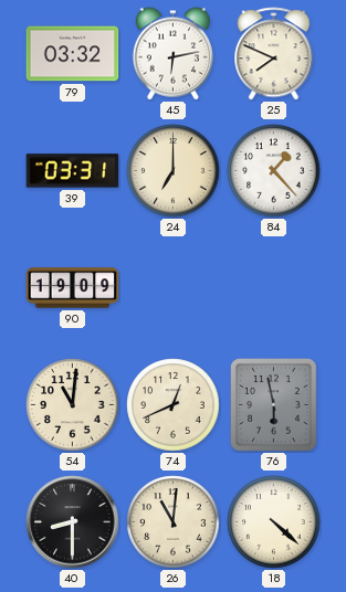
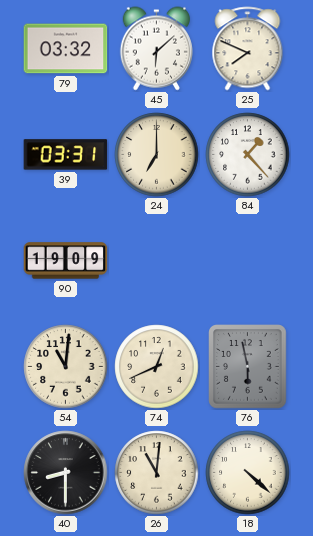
45: 6:13 -> 6:08 (156, 49)
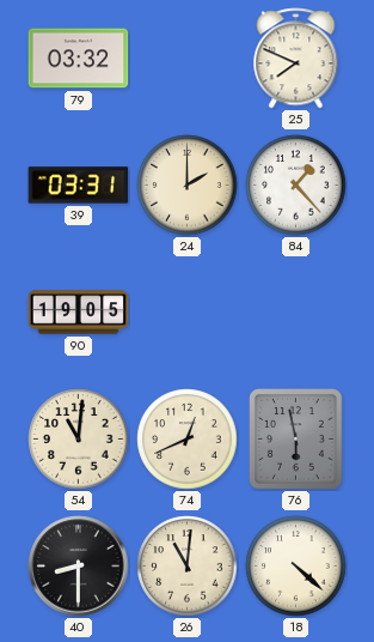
45: 6:08 -> none (156, 49)
24: 7:00 -> 2:00 (188, 186)
90: 19:09 -> 19:05 (79, 313)
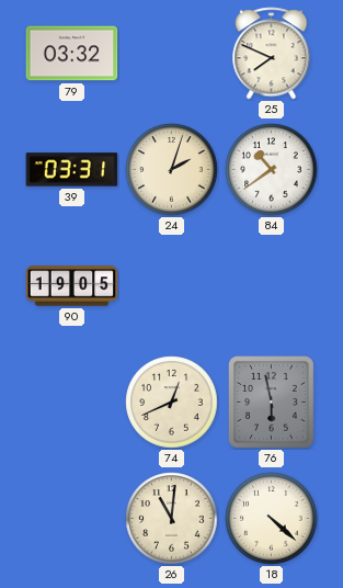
24: 2:00 -> 2:03 (172, 170)
84: 1:23 -> 10:39 (272, 170)
54: 11:01 -> none (79, 440)
40: 8:30 -> none (79, 567)
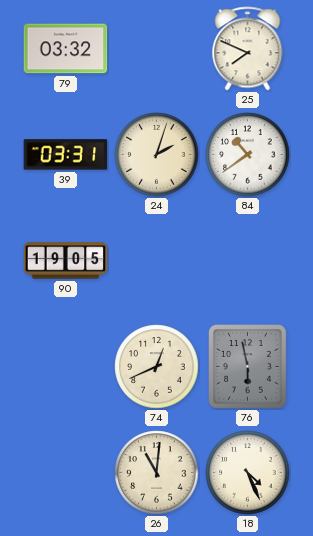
18: 4:22 -> 4:26 (248, 473)
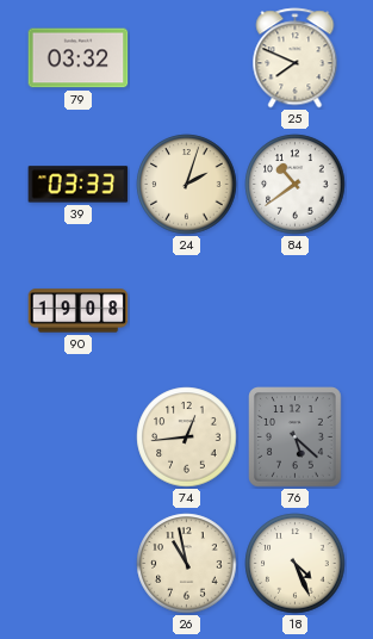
39: 03:31 -> 03:33 (79, 185)
90: 19:05 -> 19:08 (79, 311)
74: 12:41 -> 12:44 (187, 438)
76: 5:58 -> 5:22 (296, 438)
26: 11:01 -> 10:58 (187, 564)
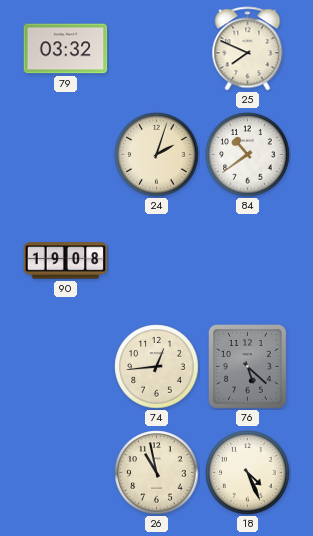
39: 03:33 -> none (79, 185)
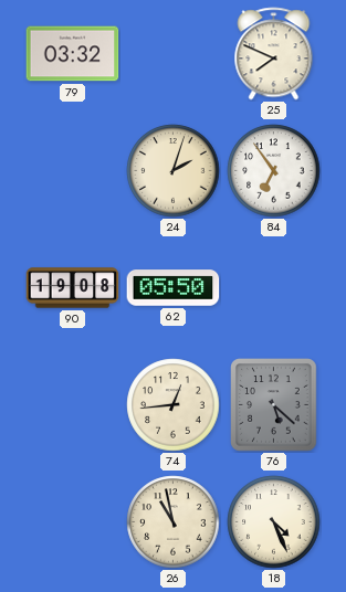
84: 10:39 -> 6:54 (274, 171)
62: none -> 05:50 (174, 288)
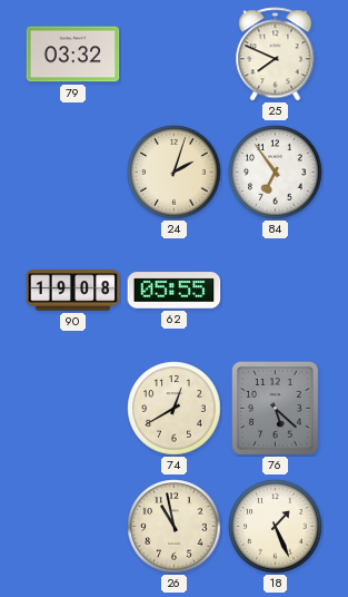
62: 05:50 -> 05:55 (175, 291)
74: 12:44 -> 12:40 (175, 409)
18: 4:26 -> 1:26 (276, 527)
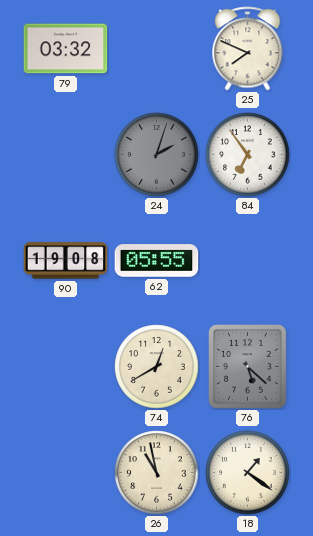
24 dial: cream -> grey (157, 155)
18: 1:26 -> 1:21 (248, 473)
